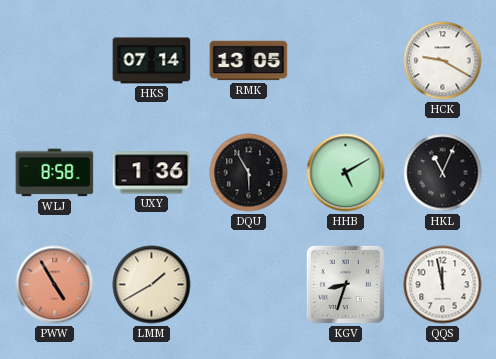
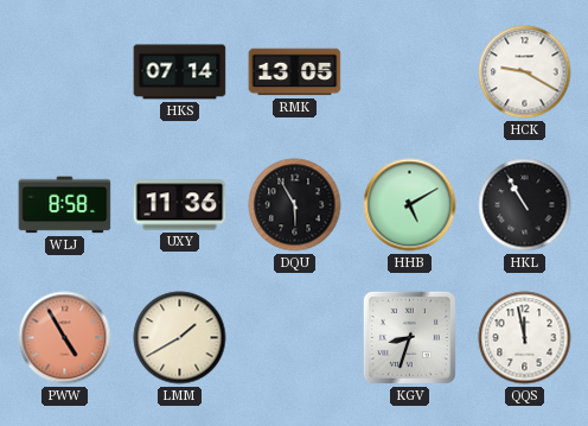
UXY: 1:36 -> 11:36 (180, 205)
HKL: 11:04 -> 10:55 (525, 205)
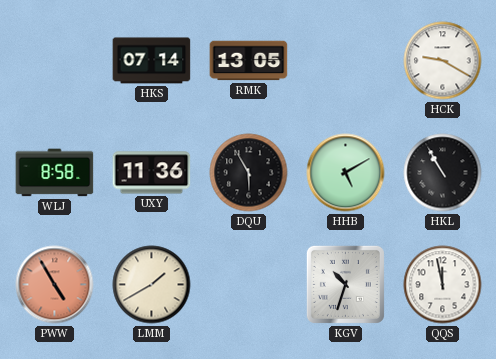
KGV: 8:33 -> 10:33 (345, 284)
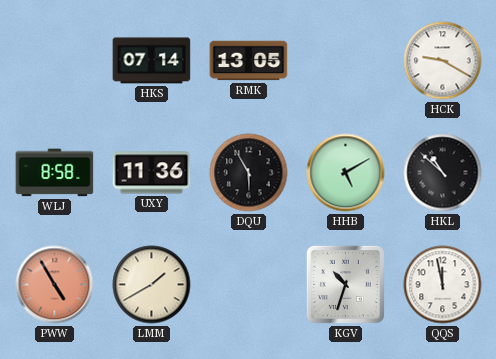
HKL: 10:55 -> 10:52 (443, 173)
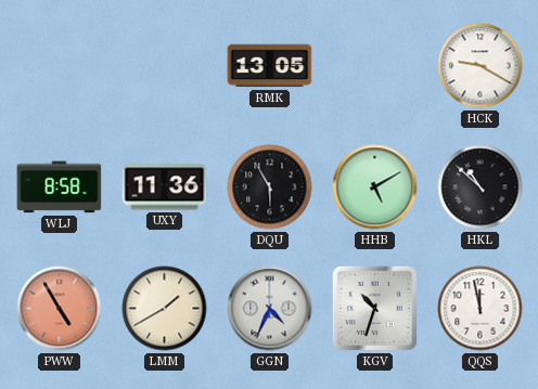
HKS: 07:14 -> none (152, 61)
GGN: none -> 4:34 (270, 309)
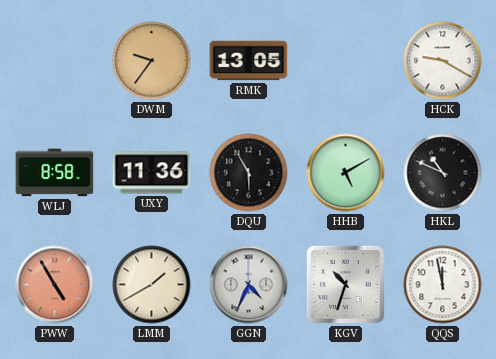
DWM: none -> 9:36 (152, 61)
HKL: 10:52 -> 10:49 (443, 173)
